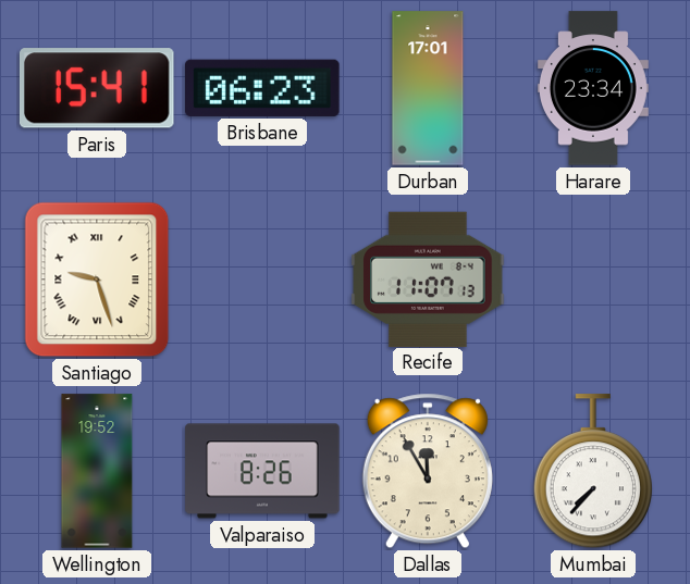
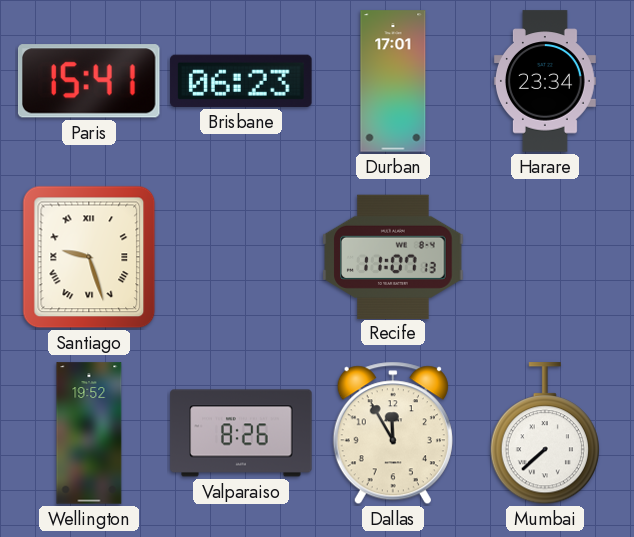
Mumbai: 7:37 -> 7:38 (544, 434)
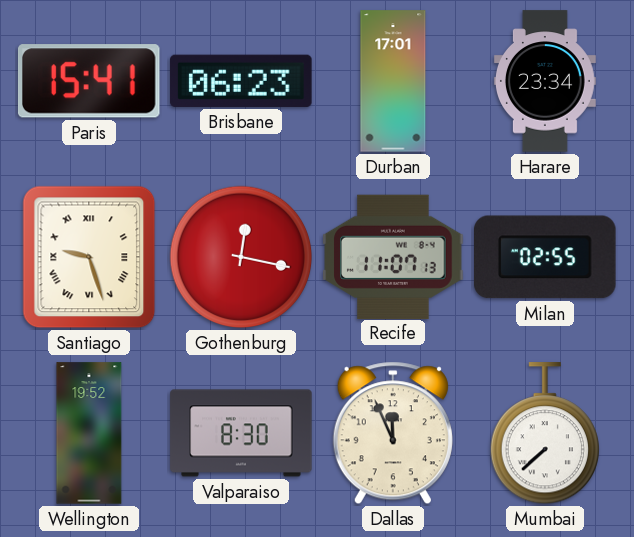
Gothenburg: none -> 12:17 (241, 257)
Milan: none -> 02:55 (545, 257)
Valparaiso: 8:26 -> 8:30 (241, 433)
Dallas: 11:55 -> 11:56 (393, 433)
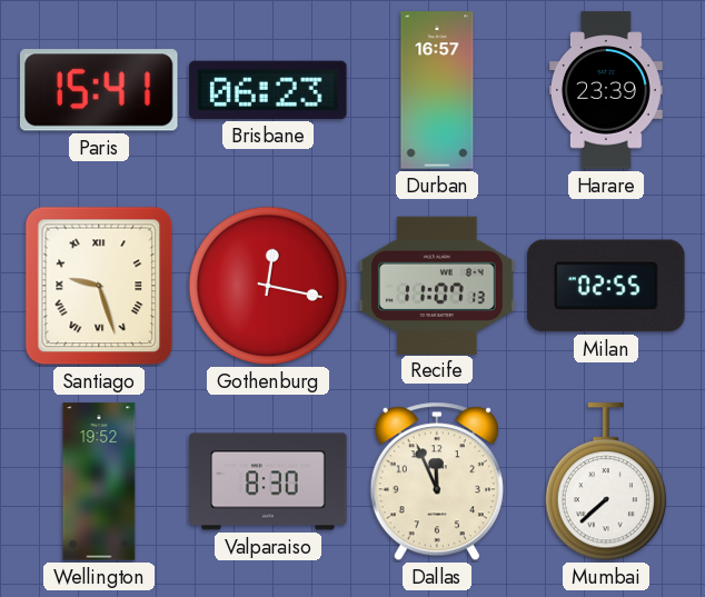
Durban: 17:01 -> 16:57 (437, 90)
Harare: 23:34 -> 23:39 (606, 90)
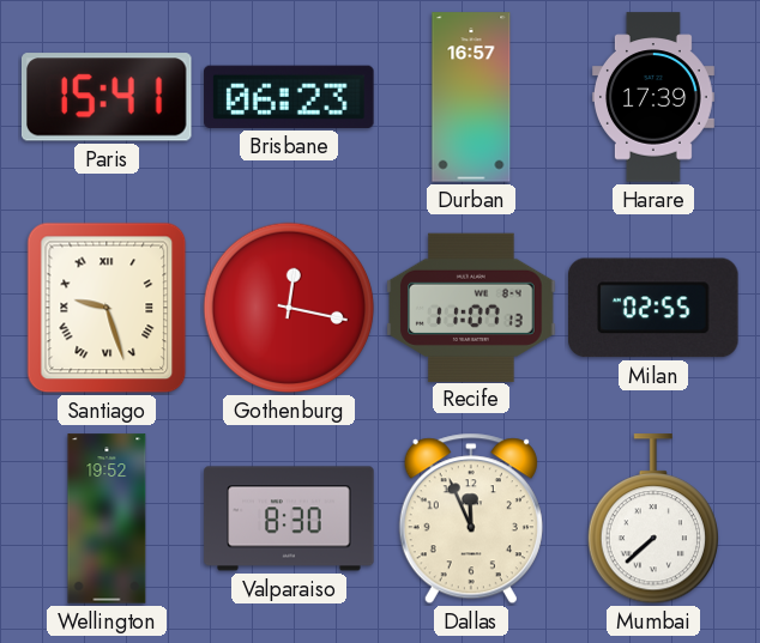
Harare: 23:39 -> 17:39 (653, 97)
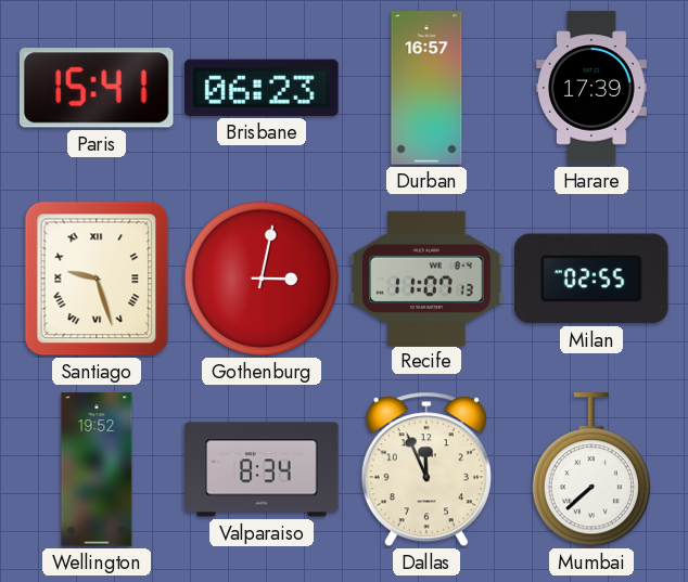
Gothenburg: 12:17 -> 3:02 (262, 279)
Valparaiso: 8:30 -> 8:34 (262, 469)
